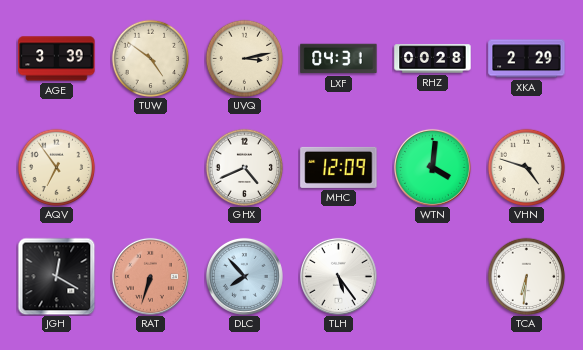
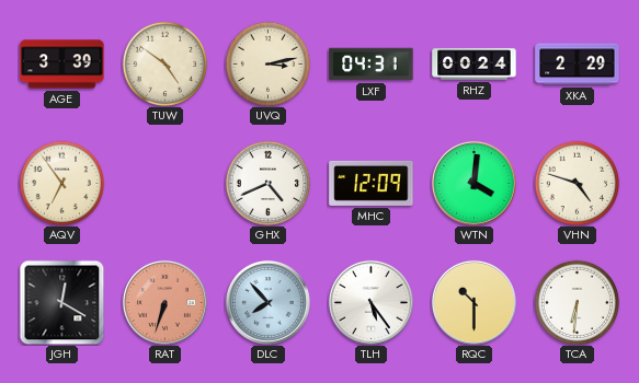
RHZ: 00:28 -> 00:24 (475, 65)
RQC: none -> 10:30 (473, 302)
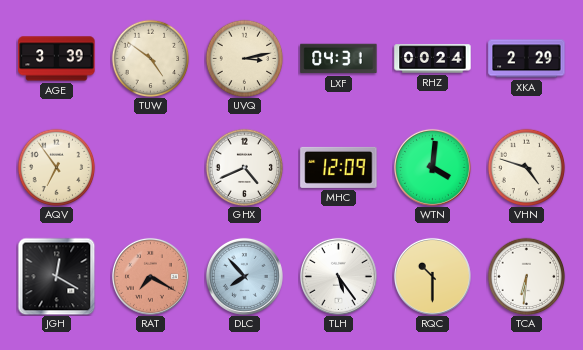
RAT: 6:33 -> 7:20 (150, 276)
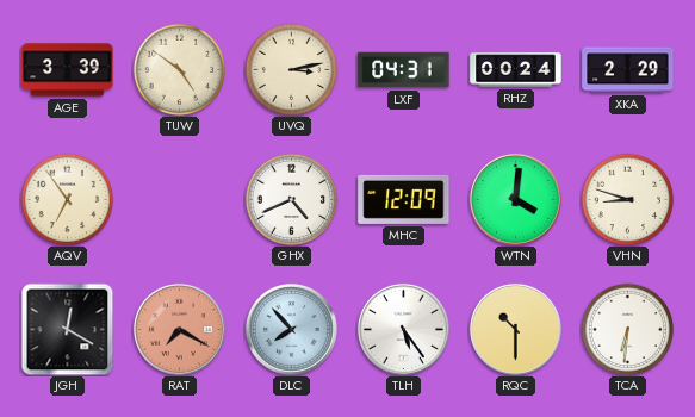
VHN: 4:48 -> 8:48 (627, 199)
